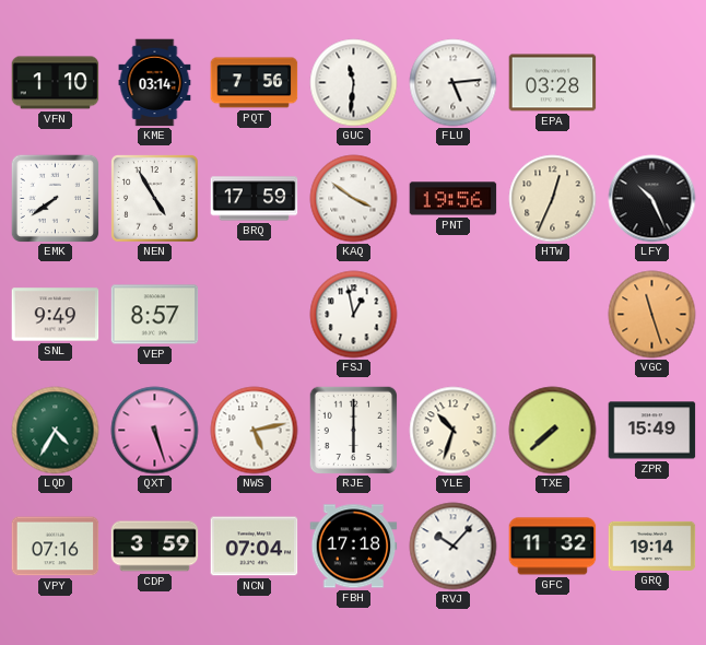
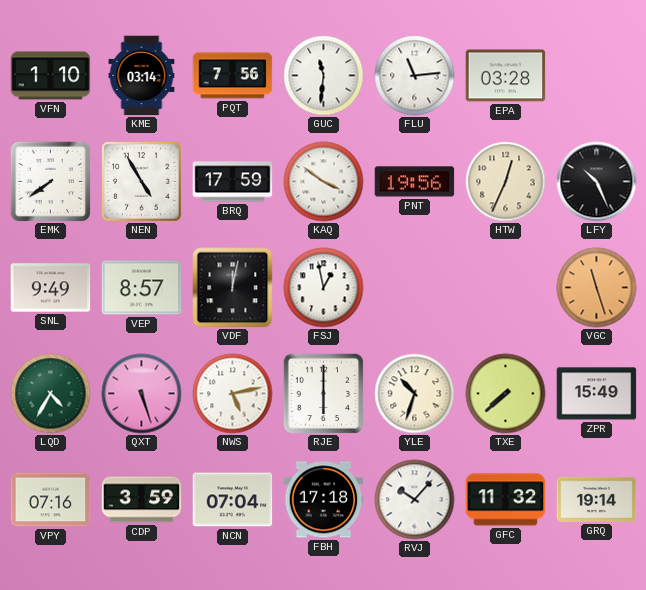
FLU: 5:14 -> 11:14 (415, 76)
VDF: none -> 12:02 (233, 288)
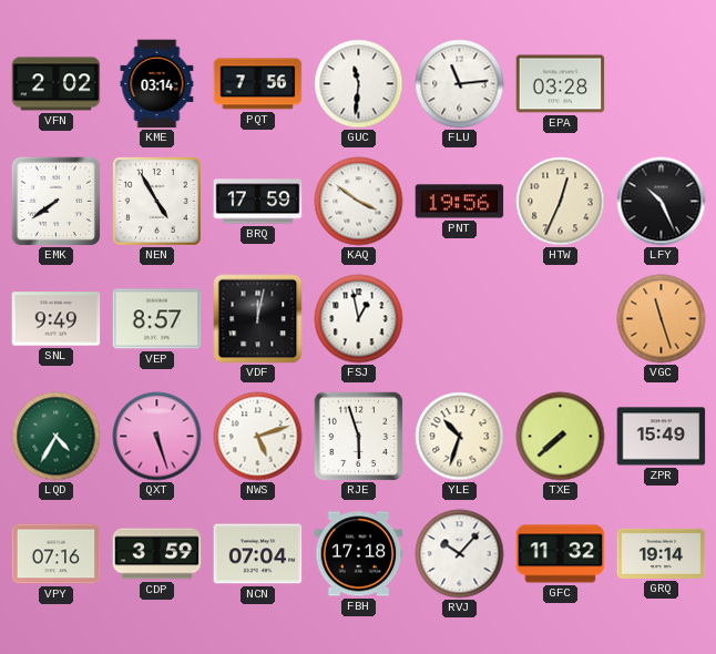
VFN: 1:10 -> 2:02 (57, 84)
NWS: 5:13 -> 5:12 (258, 437)
RJE: 6:00 -> 5:57 (358, 436)
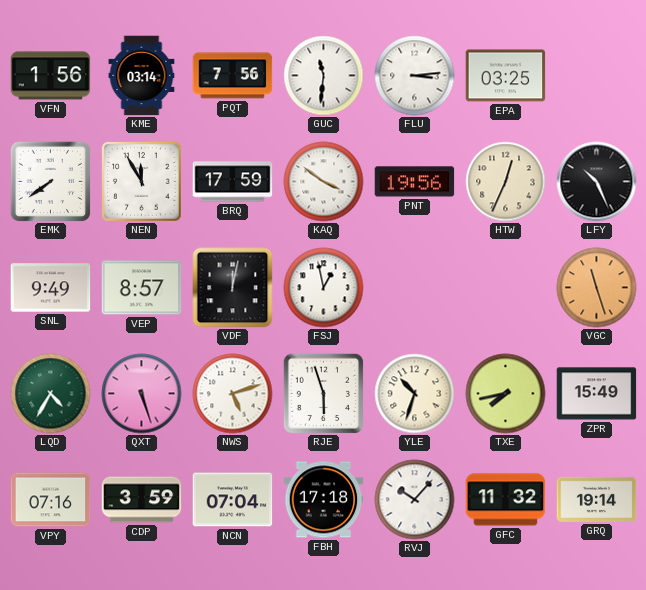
VFN: 2:02 -> 1:56 (51, 76)
FLU: 11:14 -> 3:14 (415, 76)
EPA: 03:28 -> 03:25 (506, 76)
NEN: 4:55 -> 11:55 (142, 182)
TXE: 7:38 -> 7:43 (506, 394)
